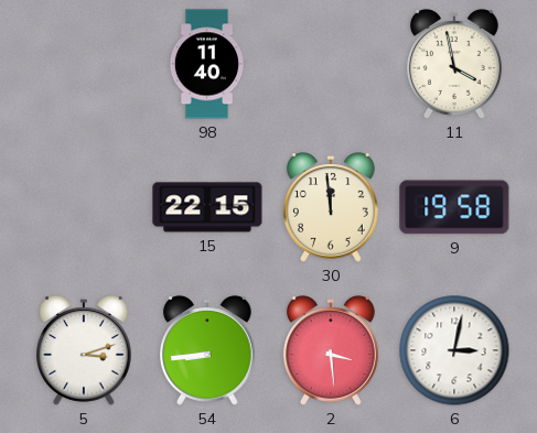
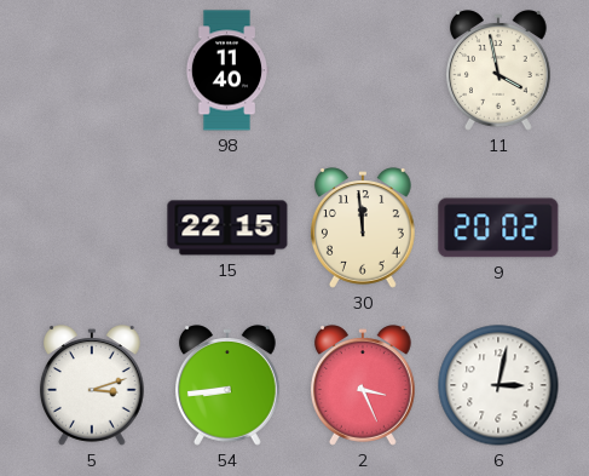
9: 19:58 -> 20:02 (498, 228)
2: 3:29 -> 3:26 (363, 385)
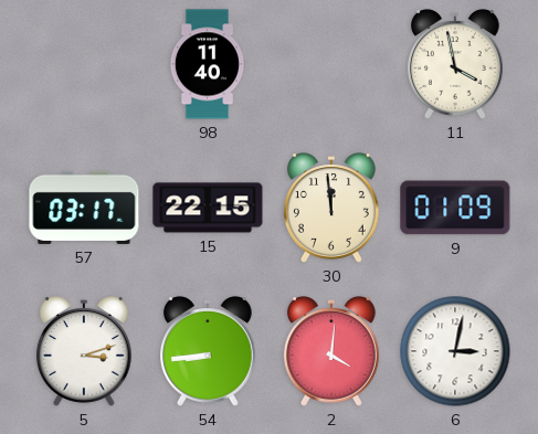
57: none -> 03:17 (84, 208)
9: 20:02 -> 01:09 (455, 208)
2: 3:26 -> 4:01 (331, 351)
